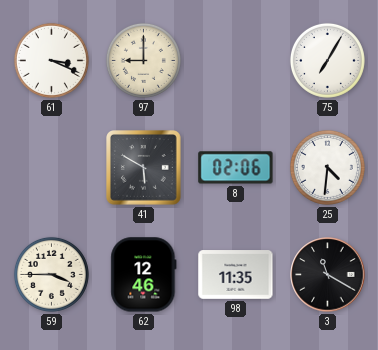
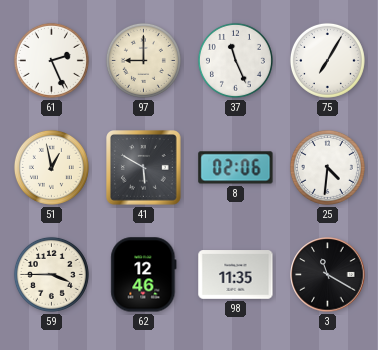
61: 3:19 -> 2:26 (51, 60)
37: none -> 11:26 (235, 60)
51: none -> 12:58 (51, 167)
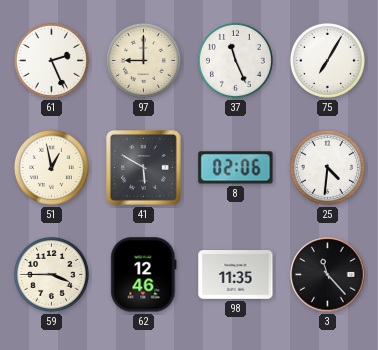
3: 11:20 -> 11:23 (328, 275)
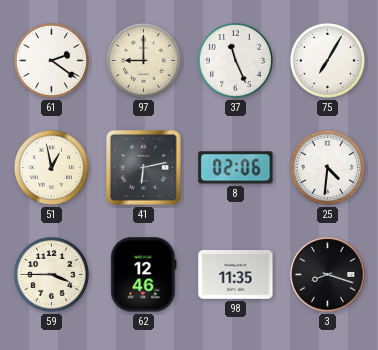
61: 2:26 -> 2:21 (51, 60)
41: 5:50 -> 6:13 (144, 168)
3: 11:23 -> 8:18 (328, 275)
